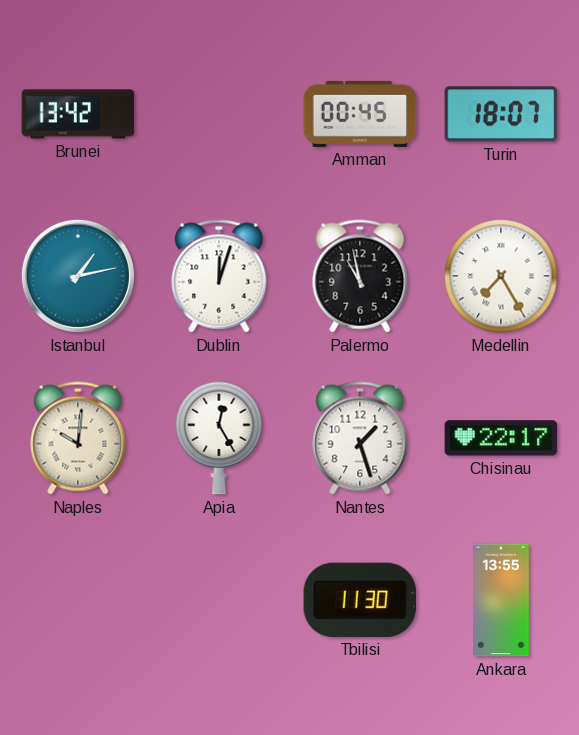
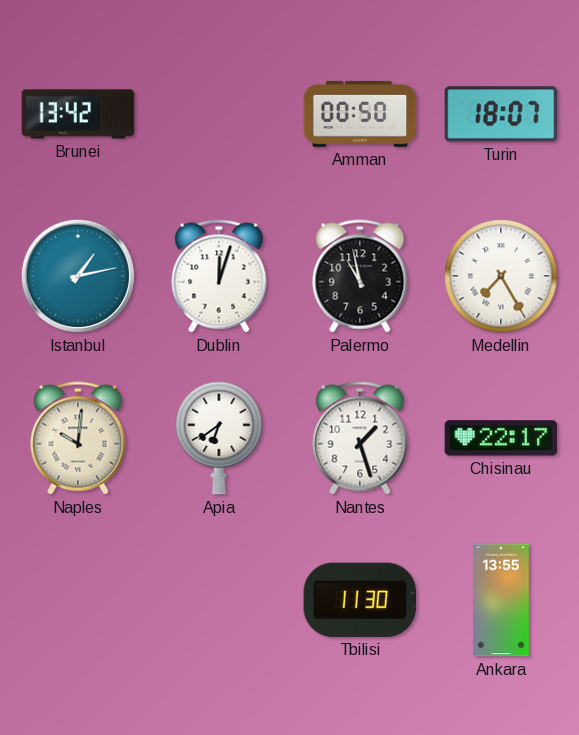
Amman: 00:45 -> 00:50 (360, 114)
Apia: 12:25 -> 6:39 (219, 438)
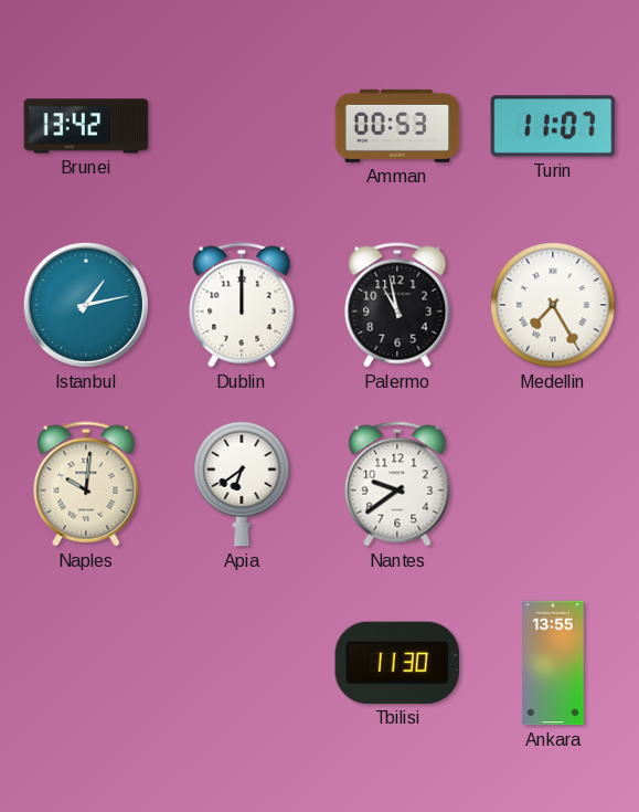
Amman: 00:50 -> 00:53 (397, 126)
Turin: 18:07 -> 11:07 (553, 126)
Dublin: 12:03 -> 12:00 (242, 305)
Nantes: 1:27 -> 9:39 (397, 484)
Chisinau: 22:17 -> none (501, 438)
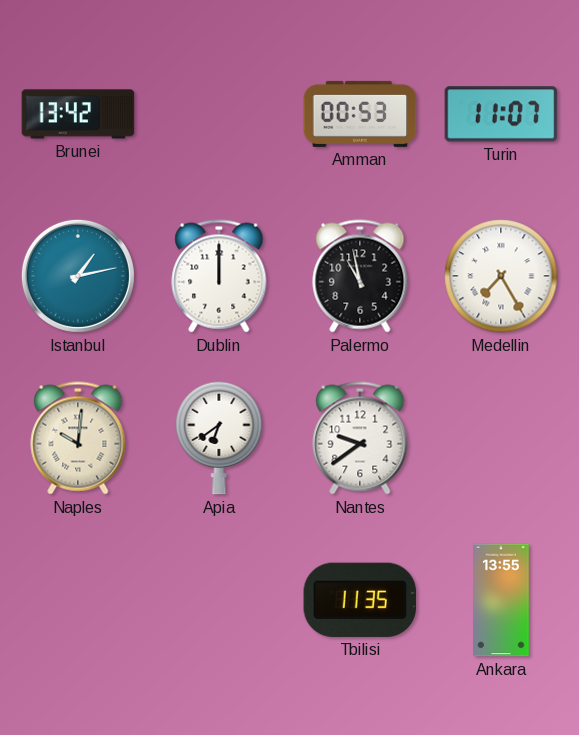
Tbilisi: 11:30 -> 11:35 (360, 600)
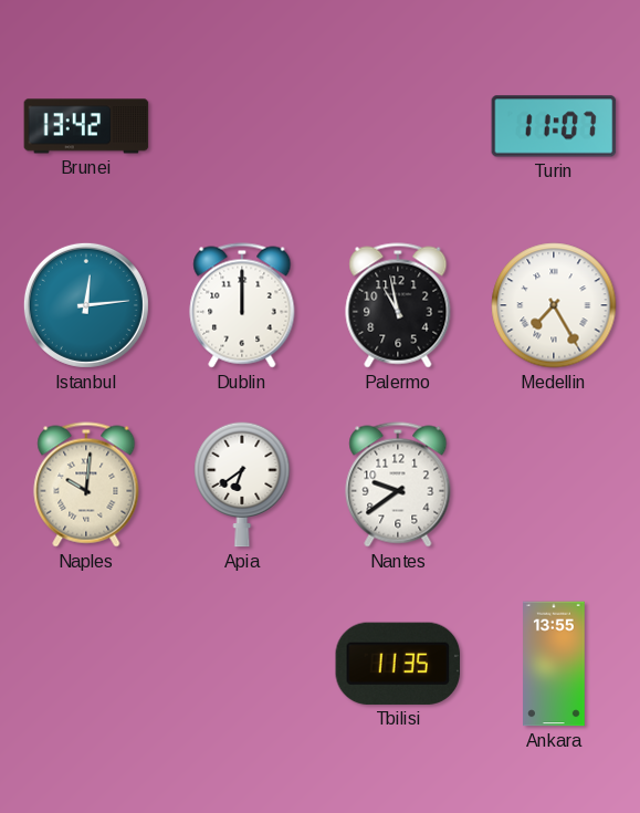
Amman: 00:53 -> none (360, 114)
Istanbul: 1:13 -> 12:14 (86, 305)
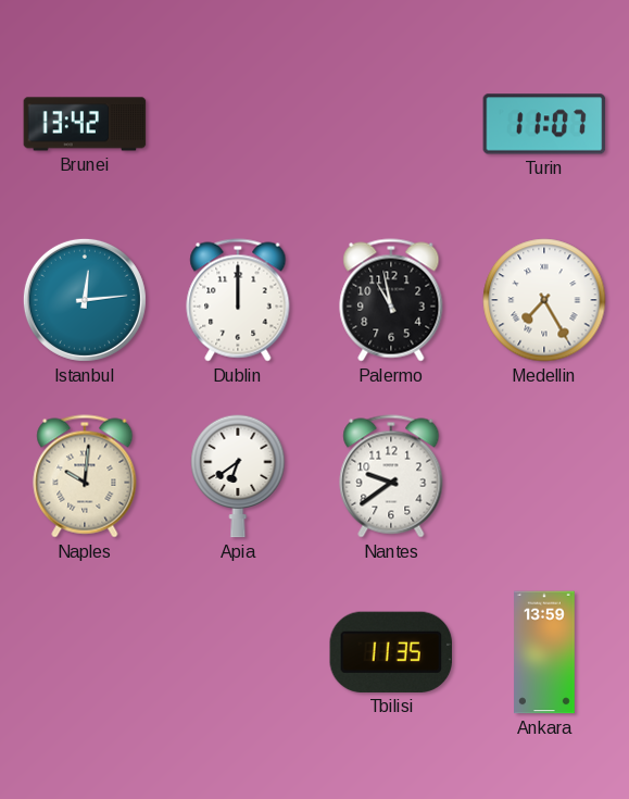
Ankara: 13:55 -> 13:59 (544, 652)
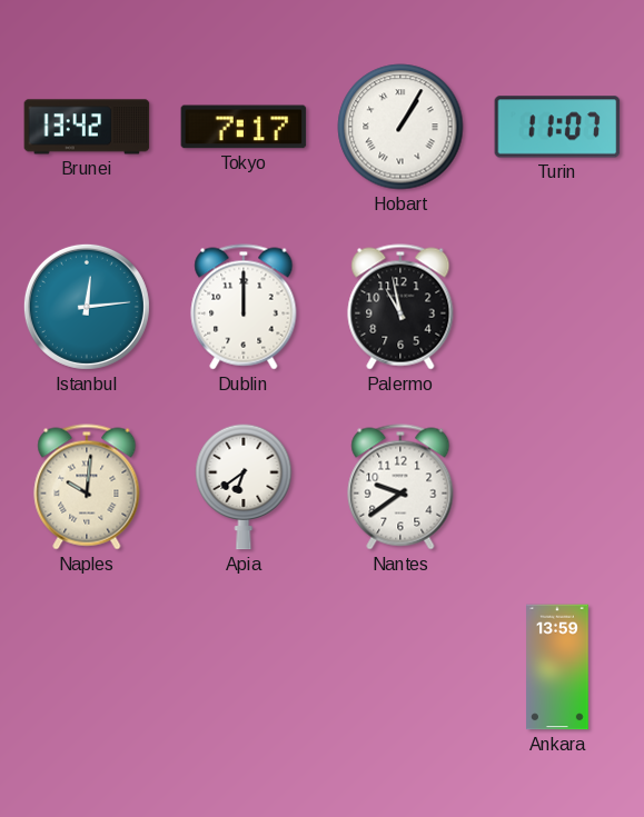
Tokyo: none -> 7:17 (244, 127)
Hobart: none -> 1:05 (400, 127)
Medellin: 7:25 -> none (544, 300)
Tbilisi: 11:35 -> none (391, 652)
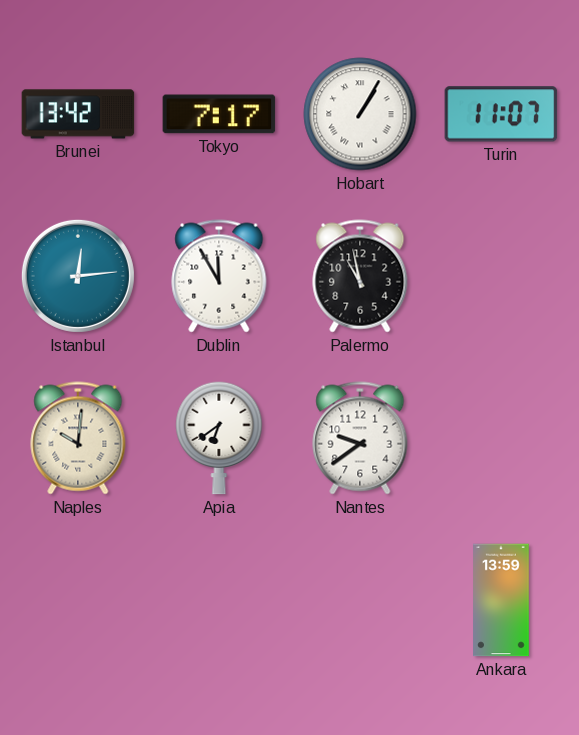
Dublin: 12:00 -> 11:55 (219, 276)
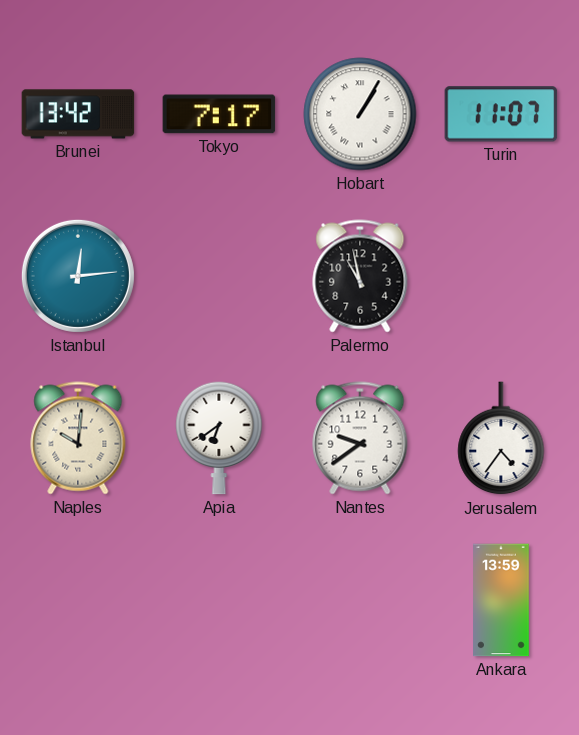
Dublin: 11:55 -> none (219, 276)
Jerusalem: none -> 4:36 (501, 439)
